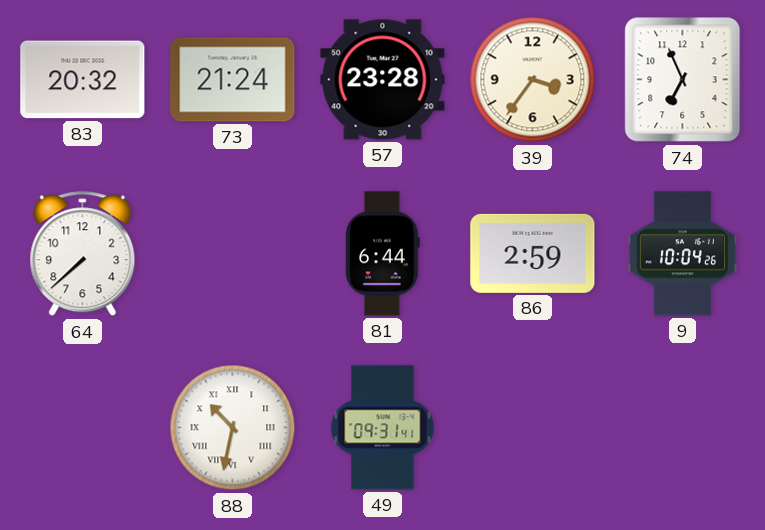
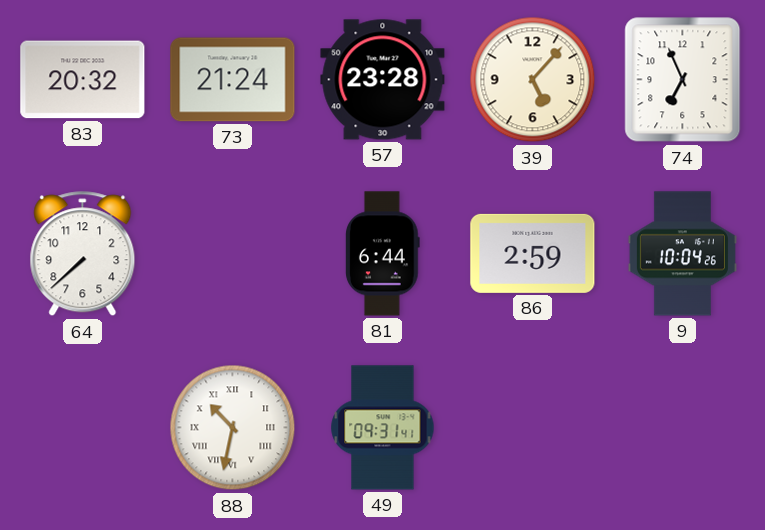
39: 3:36 -> 5:07 (533, 80)
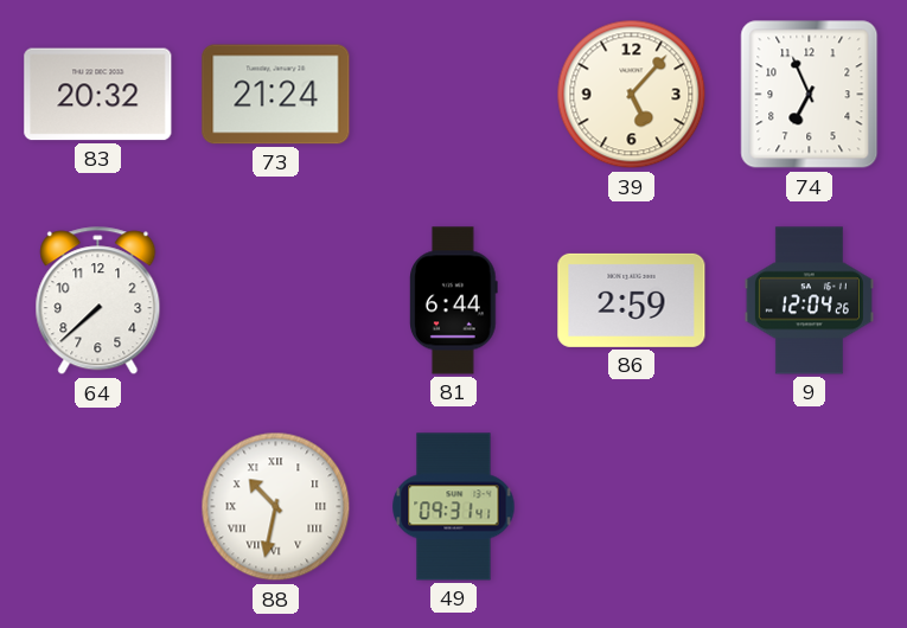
57: 23:28 -> none (383, 80)
9: 10:04 -> 12:04 (809, 301)
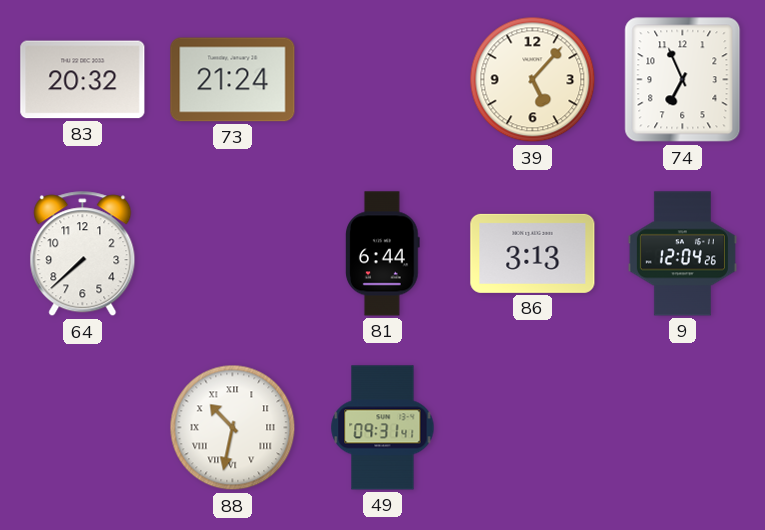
86: 2:59 -> 3:13 (533, 253)
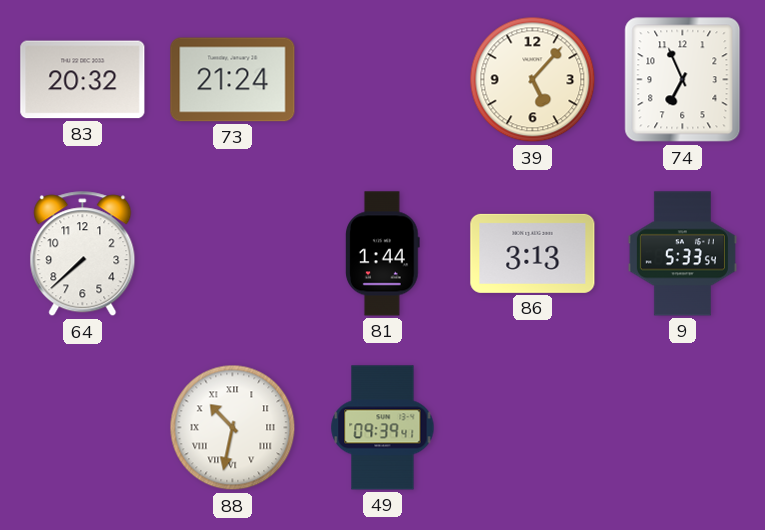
81: 6:44 -> 1:44 (383, 254)
9: 12:04 -> 5:33 (682, 254)
49: 09:31 -> 09:39 (383, 428)
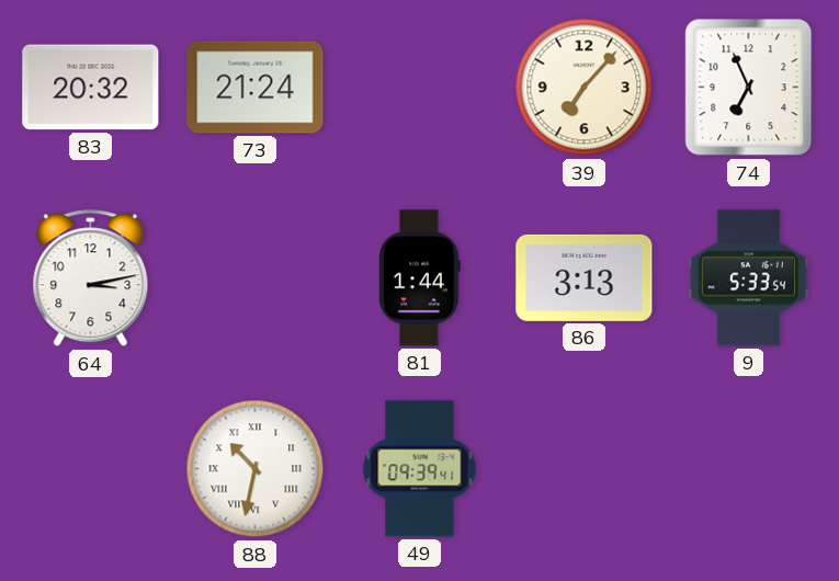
39: 5:07 -> 7:07 (585, 88)
64: 7:38 -> 3:13 (91, 278)
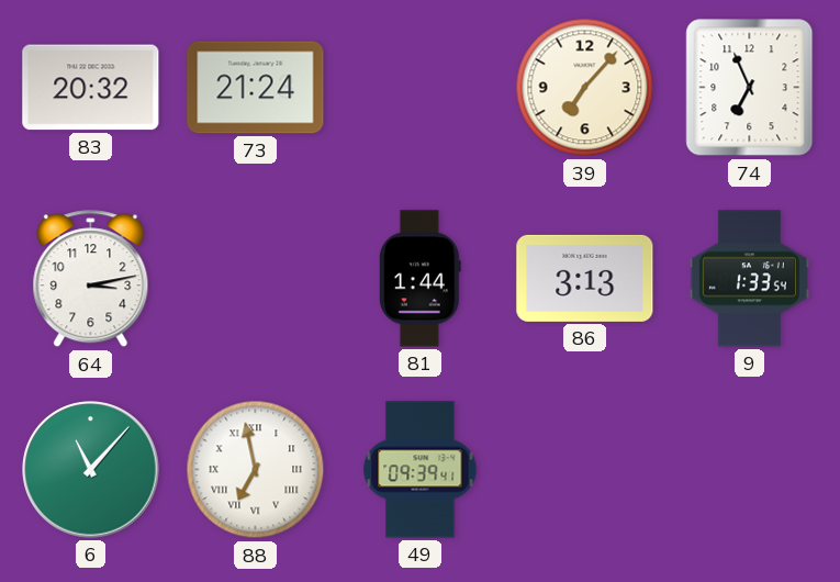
9: 5:33 -> 1:33 (749, 279)
6: none -> 11:07 (91, 470)
88: 10:32 -> 6:58 (256, 470)
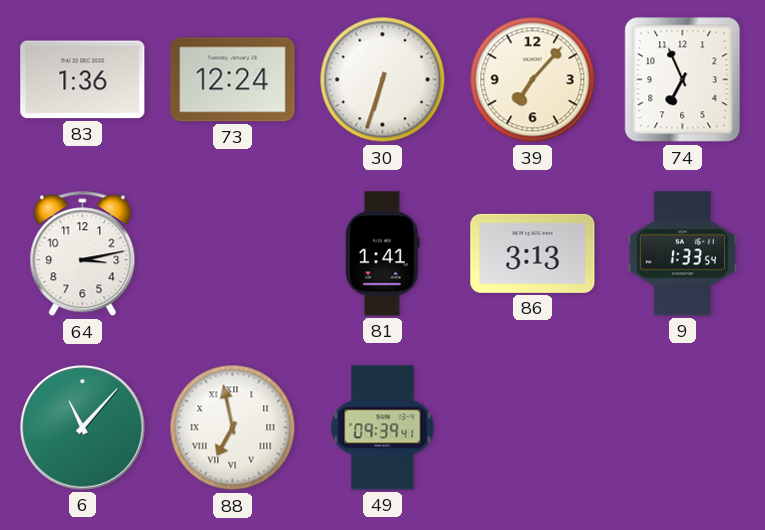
83: 20:32 -> 1:36 (83, 80)
73: 21:24 -> 12:24 (233, 80)
30: none -> 6:33 (383, 80)
81: 1:44 -> 1:41 (383, 254)
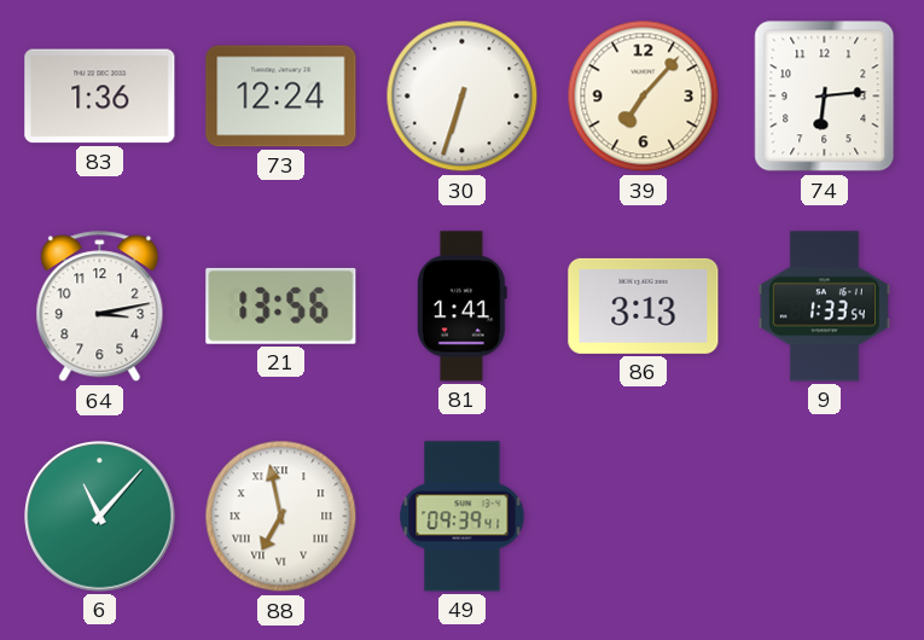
74: 6:56 -> 6:14 (825, 97)
21: none -> 13:56 (281, 306)
